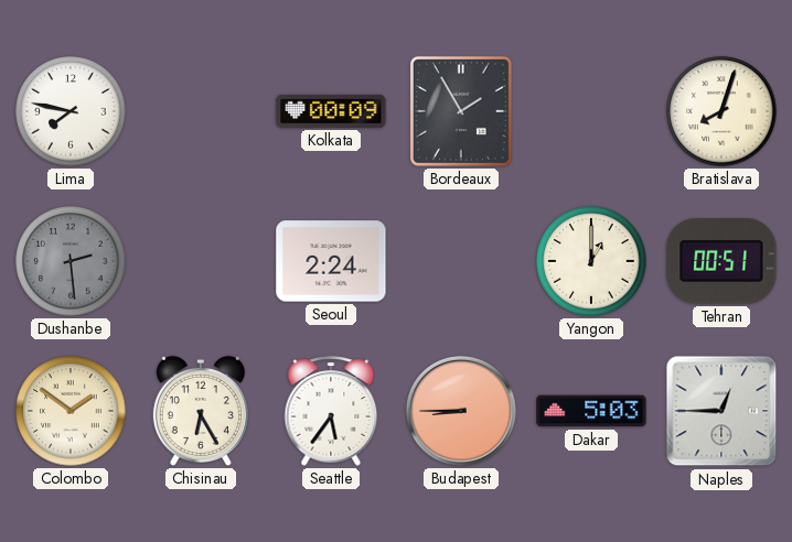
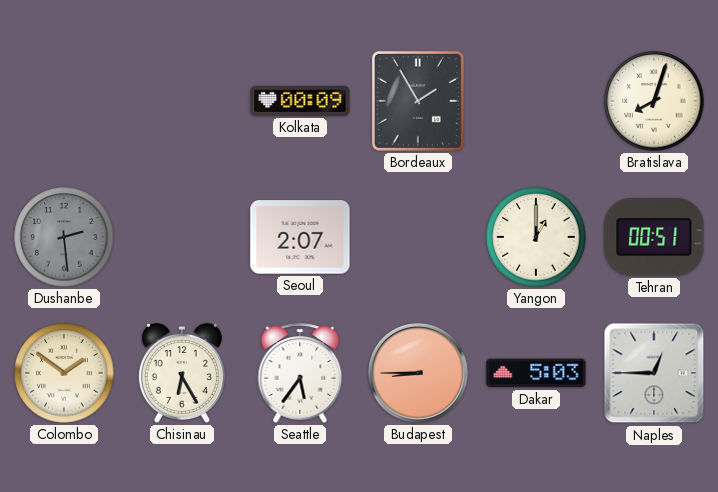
Lima: 7:47 -> none (71, 111)
Seoul: 2:24 -> 2:07 (300, 237)
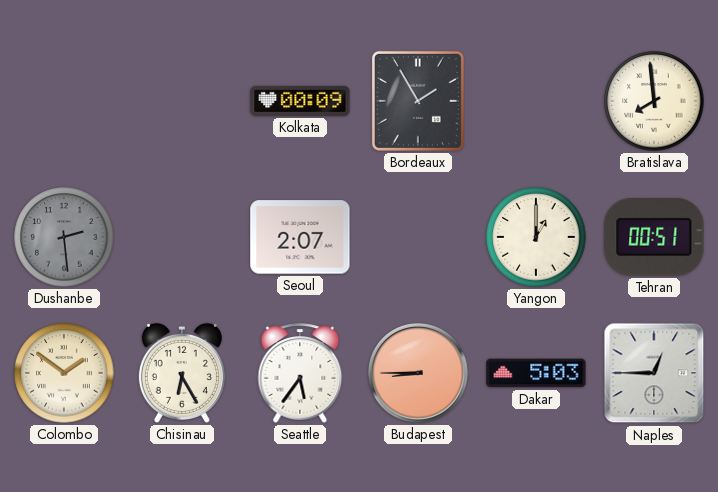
Bratislava: 8:03 -> 7:59 (654, 101)
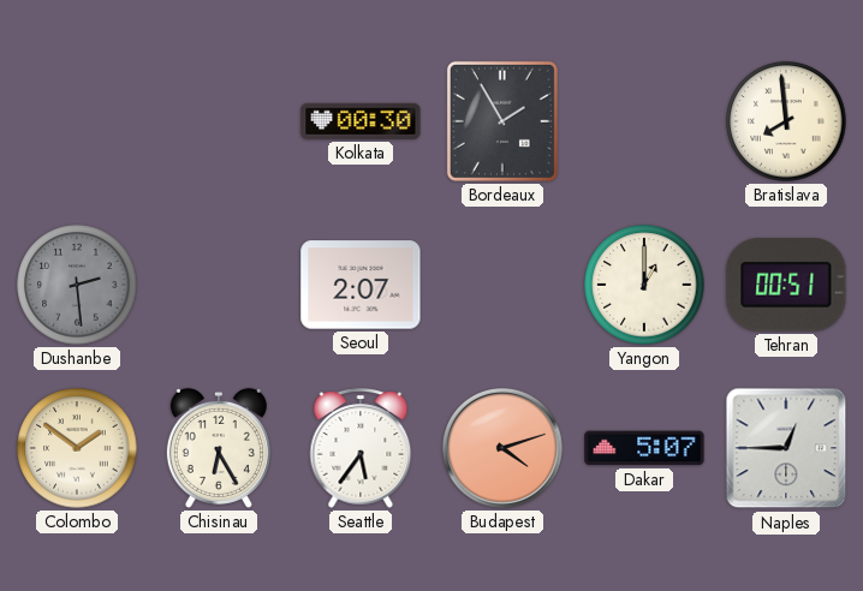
Kolkata: 00:09 -> 00:30 (361, 121)
Budapest: 8:45 -> 4:12 (504, 449)
Dakar: 5:03 -> 5:07 (644, 448)
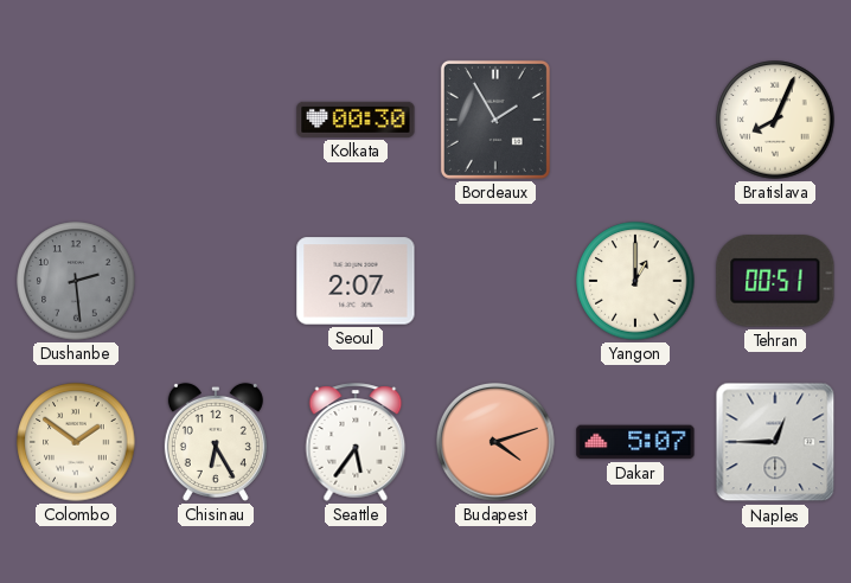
Bratislava: 7:59 -> 8:04 (775, 120)
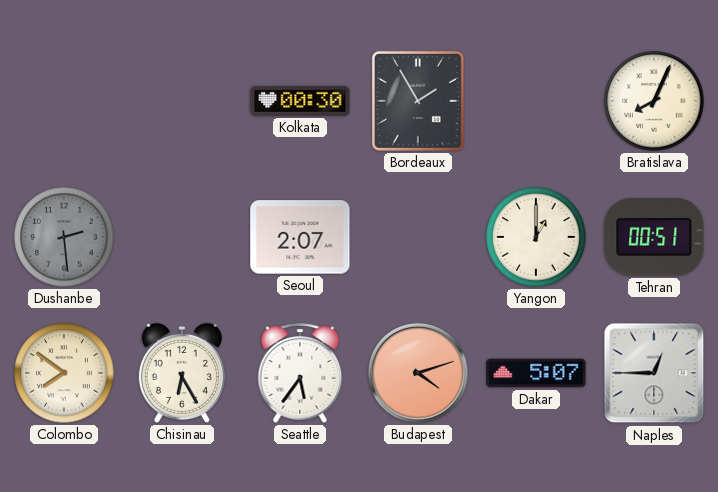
Colombo: 1:51 -> 7:51 (64, 373)
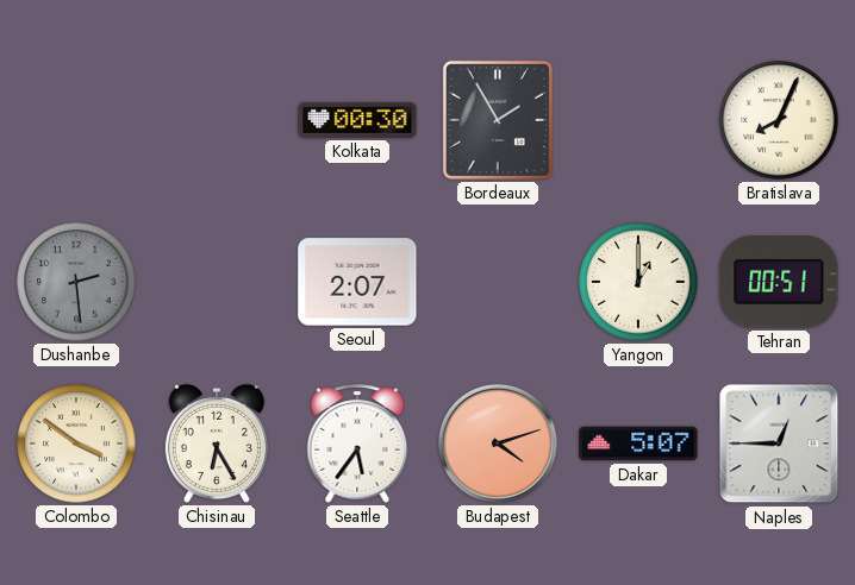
Colombo: 7:51 -> 3:51 (76, 444)
